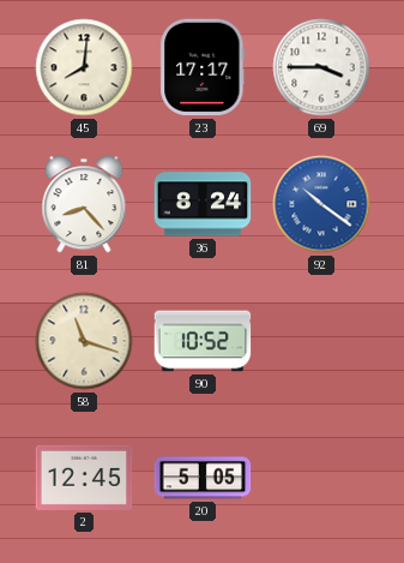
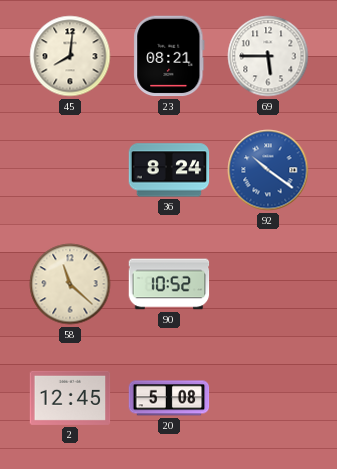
23: 17:17 -> 08:21 (169, 56)
69: 3:45 -> 5:45 (268, 56)
81: 8:23 -> none (84, 204)
58: 11:18 -> 11:22 (70, 284)
20: 5:05 -> 5:08 (169, 398)
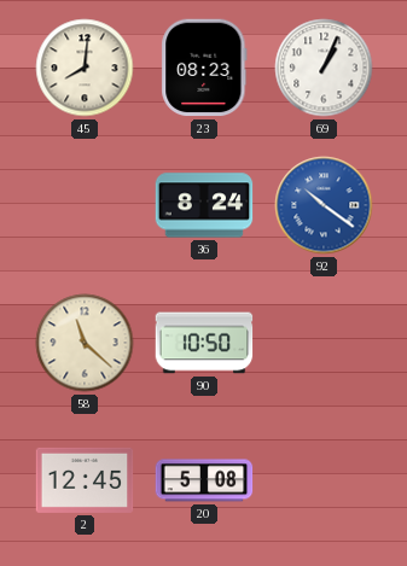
23: 08:21 -> 08:23 (204, 68)
69: 5:45 -> 1:04 (324, 68)
90: 10:52 -> 10:50 (204, 343)
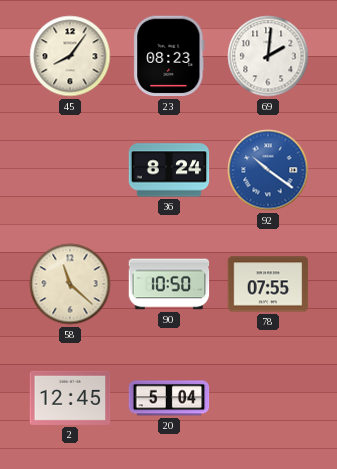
45: 8:01 -> 8:06 (70, 56)
69: 1:04 -> 2:01 (268, 56)
78: none -> 07:55 (268, 284)
20: 5:08 -> 5:04 (169, 398)
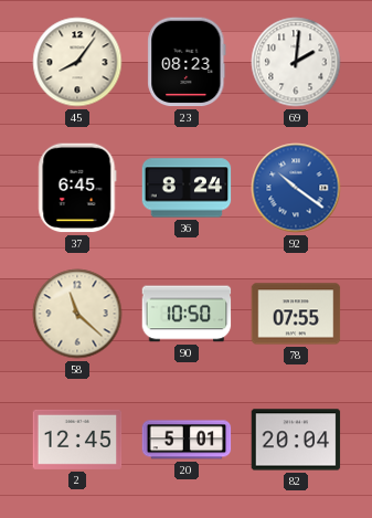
37: none -> 6:45 (77, 188)
20: 5:04 -> 5:01 (187, 440)
82: none -> 20:04 (296, 440)
